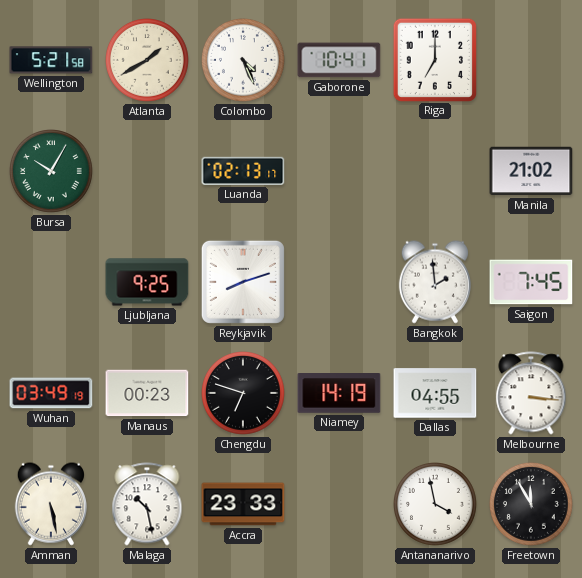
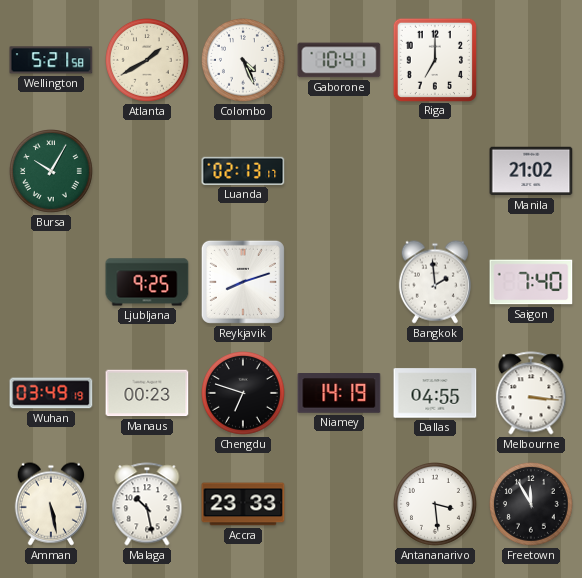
Saigon: 7:45 -> 7:40 (531, 282)
Antananarivo: 3:58 -> 3:29 (436, 505)
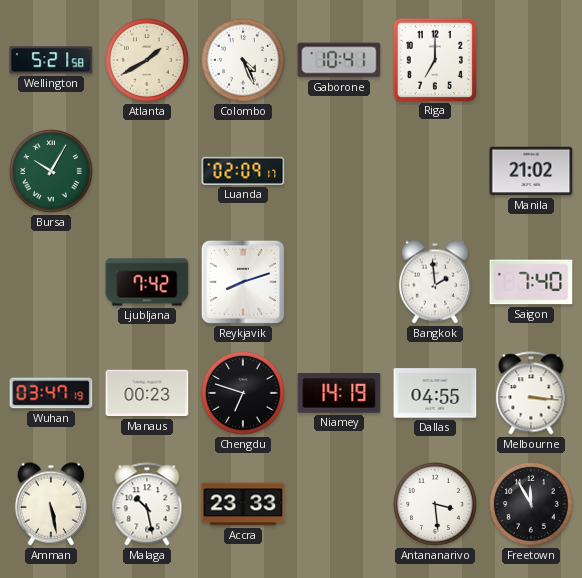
Luanda: 02:13 -> 02:09 (243, 171)
Ljubljana: 9:25 -> 7:42 (147, 282)
Wuhan: 03:49 -> 03:47 (51, 393)
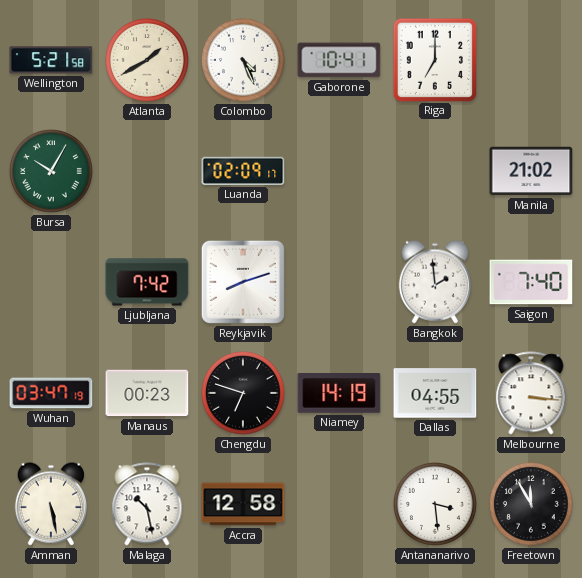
Accra: 23:33 -> 12:58 (243, 504)
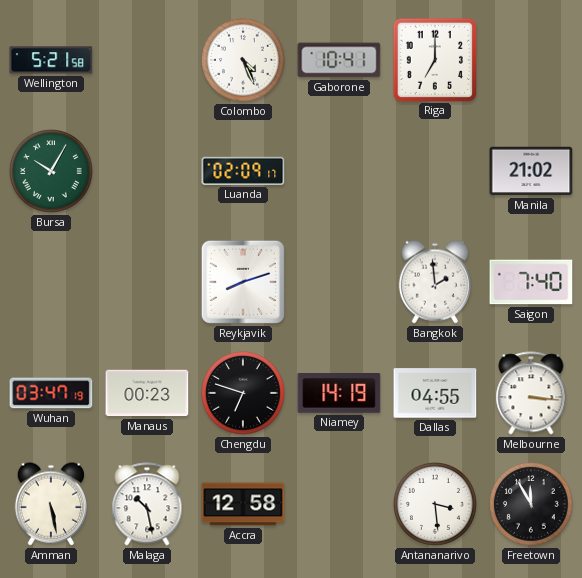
Atlanta: 1:40 -> none (148, 61)
Ljubljana: 7:42 -> none (147, 282)
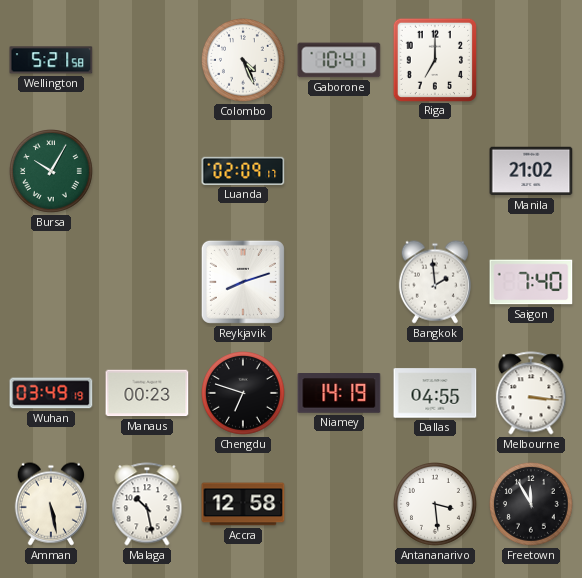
Wuhan: 03:47 -> 03:49 (51, 393)
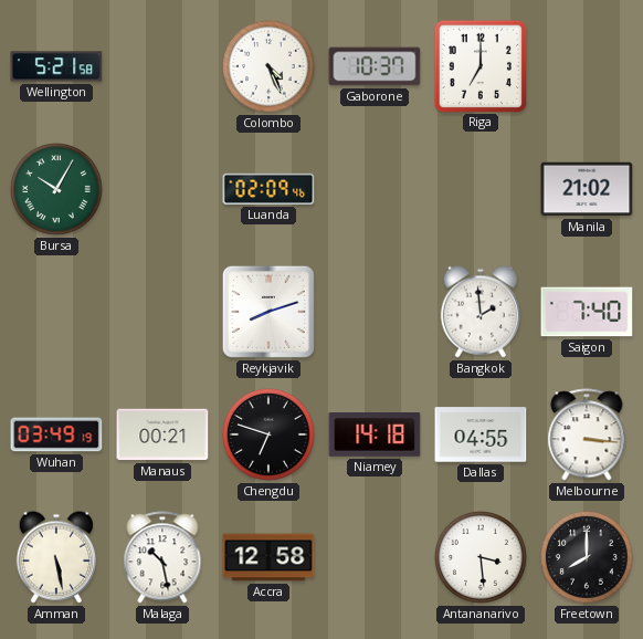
Gaborone: 10:41 -> 10:37 (375, 66)
Luanda: 02:09:17 -> 02:09:46 (268, 189)
Manaus: 00:23 -> 00:21 (162, 434)
Niamey: 14:19 -> 14:18 (375, 434)
Freetown: 11:55 -> 8:00 (588, 558)
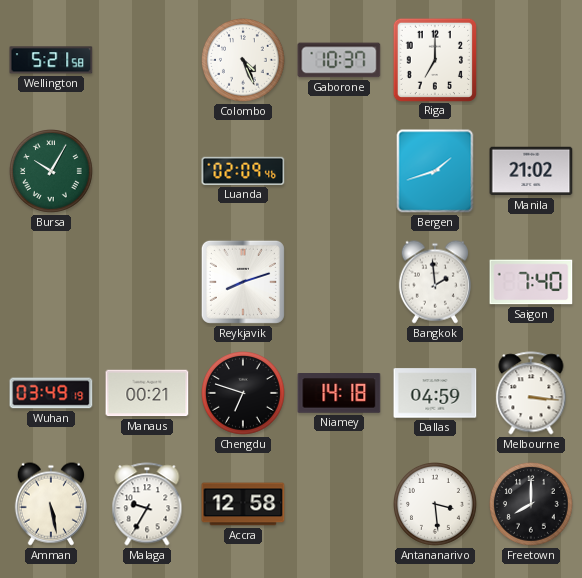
Bergen: none -> 1:42 (435, 171)
Dallas: 04:55 -> 04:59 (435, 393)
Malaga: 10:28 -> 9:35 (147, 504)
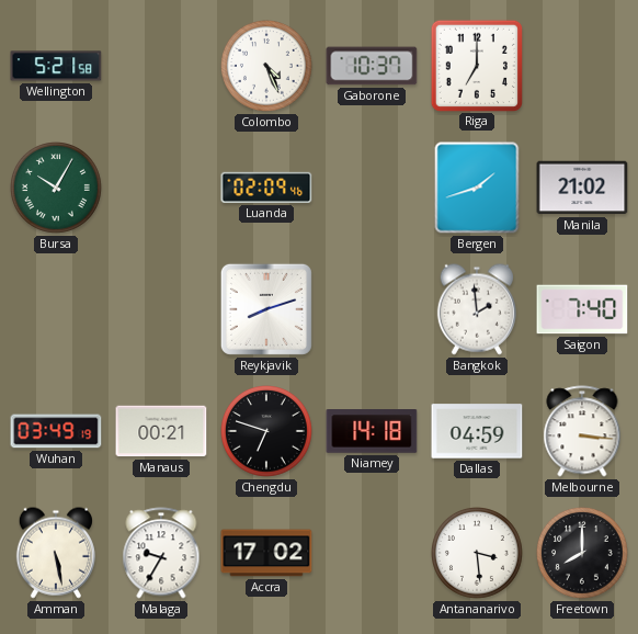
Accra: 12:58 -> 17:02 (266, 553)
